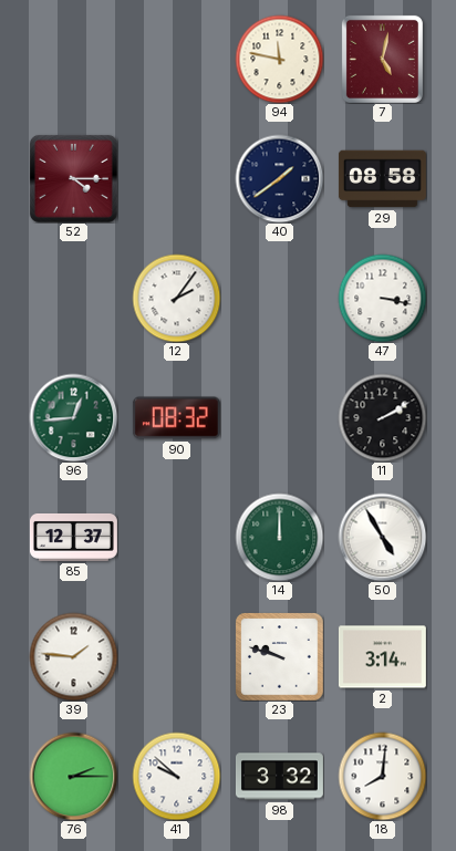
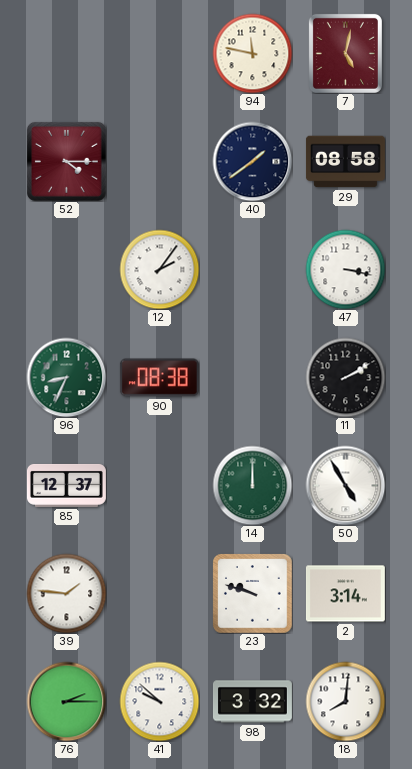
96: 12:44 -> 8:34 (66, 377)
90: 08:32 -> 08:38 (159, 378)
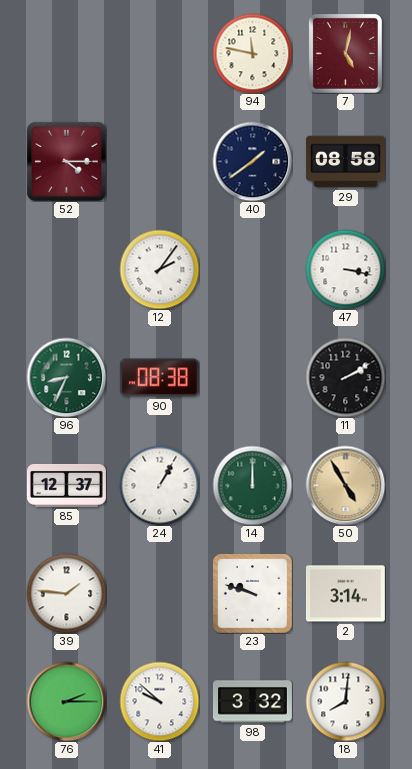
24: none -> 1:05 (159, 485)
50 dial: white -> champagne (345, 485)
